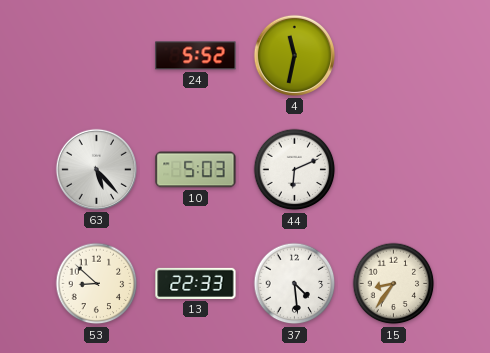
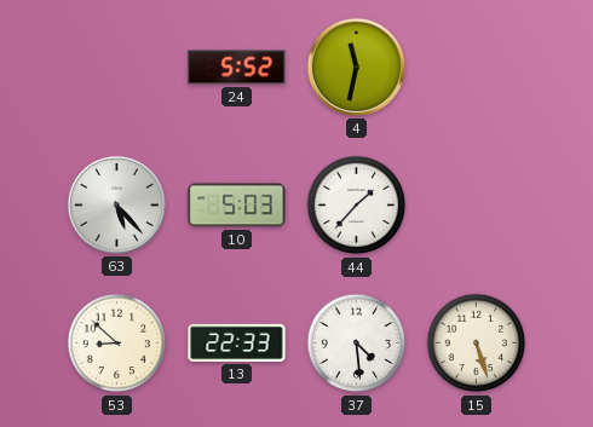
44: 6:11 -> 1:37 (357, 206)
15: 8:36 -> 5:27 (477, 344)
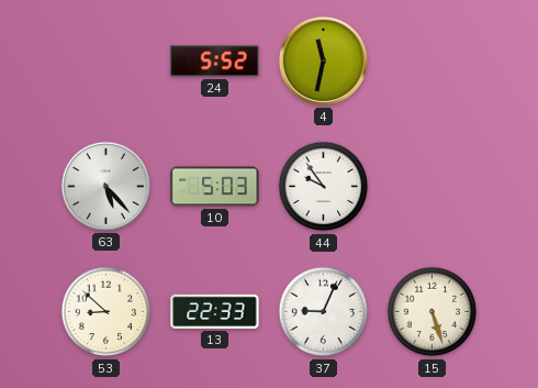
44: 1:37 -> 9:54 (324, 187)
37: 4:29 -> 9:04 (324, 312)
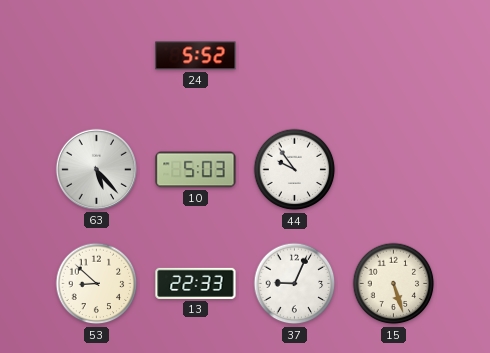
4: 11:32 -> none (323, 60)
